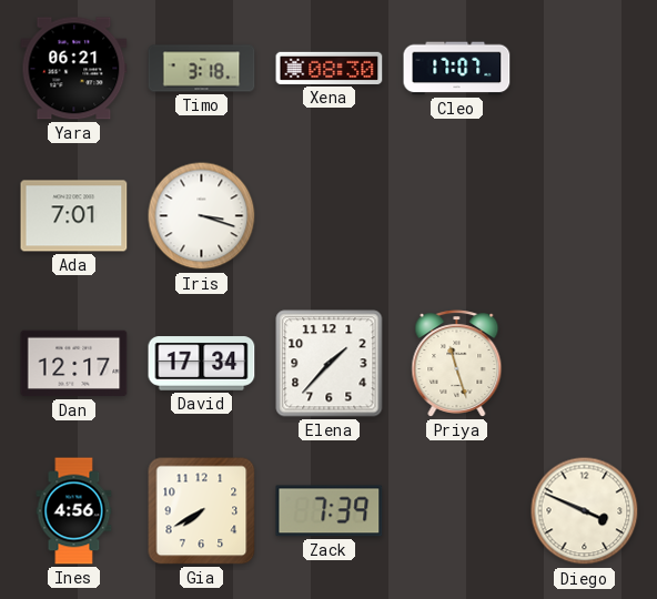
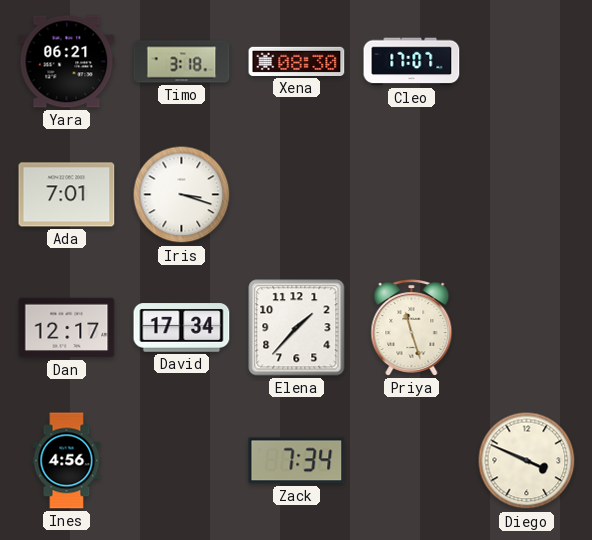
Gia: 7:40 -> none (202, 511)
Zack: 7:39 -> 7:34 (297, 461)
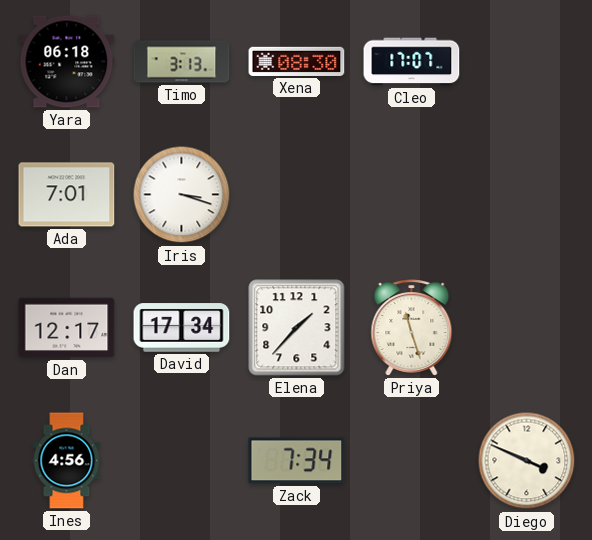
Yara: 06:21 -> 06:18 (67, 62)
Timo: 3:18 -> 3:13 (182, 62)
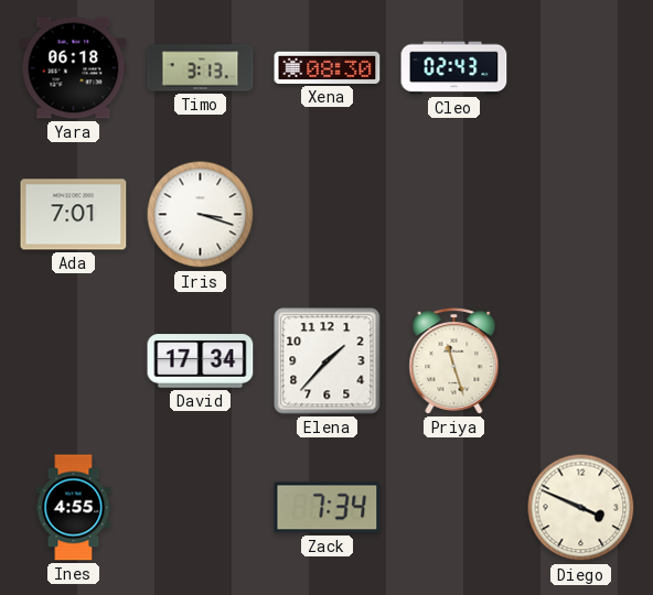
Cleo: 17:07 -> 02:43 (454, 68)
Dan: 12:17 -> none (67, 328)
Ines: 4:56 -> 4:55 (74, 508)
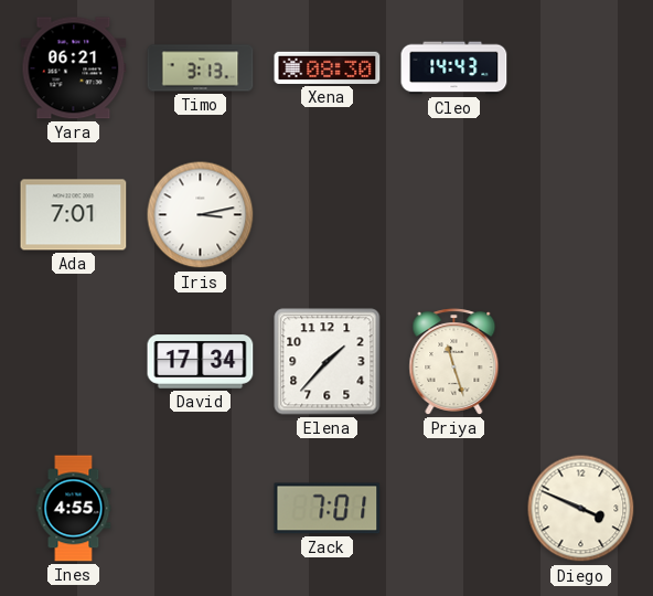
Yara: 06:18 -> 06:21 (74, 68)
Cleo: 02:43 -> 14:43 (454, 68)
Iris: 3:18 -> 3:13 (201, 215)
Zack: 7:34 -> 7:01 (328, 509)
